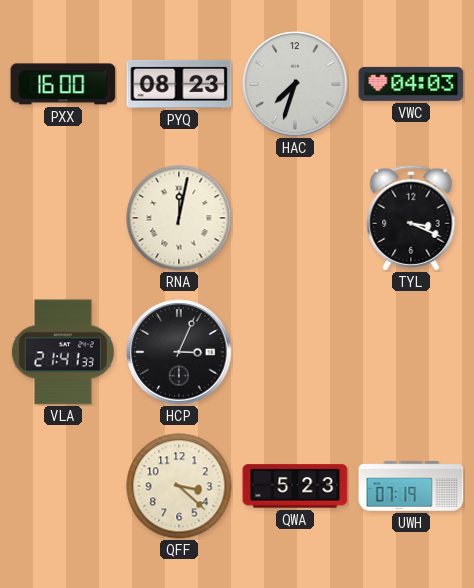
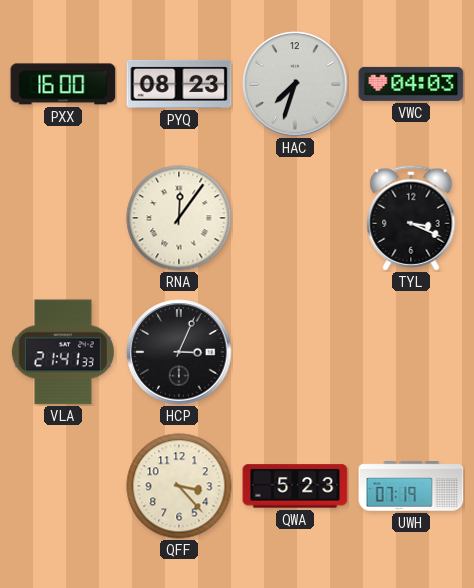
RNA: 12:02 -> 12:06 (179, 218)
QFF: 3:22 -> 3:23 (179, 486)
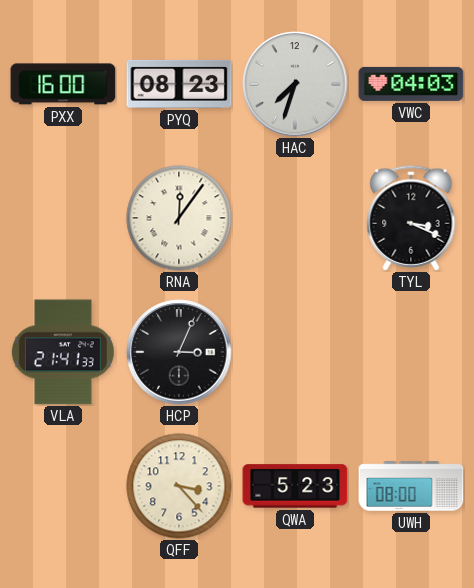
UWH: 07:19 -> 08:00 (411, 486)
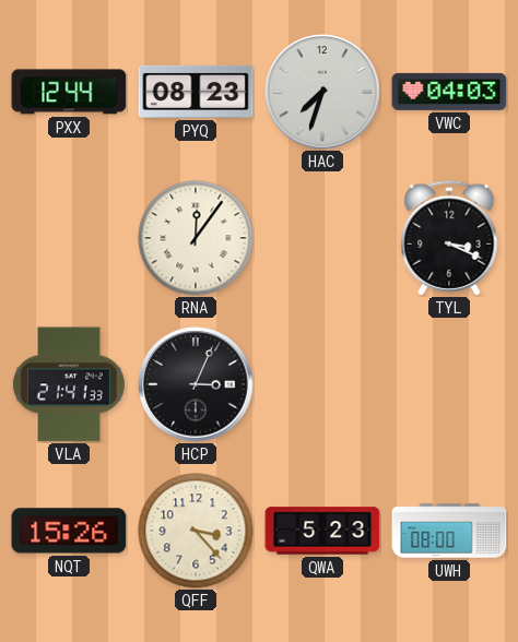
PXX: 16:00 -> 12:44 (69, 92)
NQT: none -> 15:26 (69, 531)
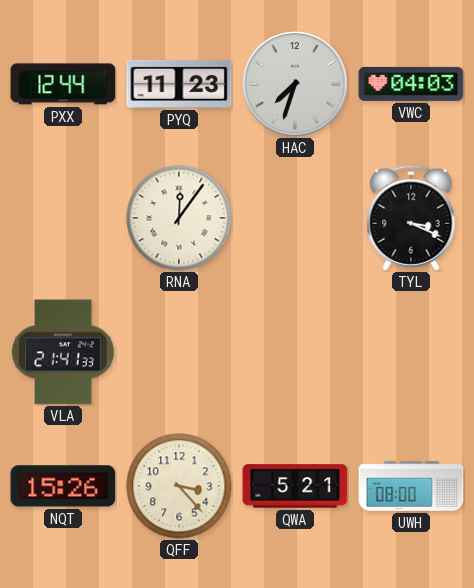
PYQ: 08:23 -> 11:23 (179, 84)
HCP: 3:04 -> none (196, 384)
QWA: 5:23 -> 5:21 (295, 486)
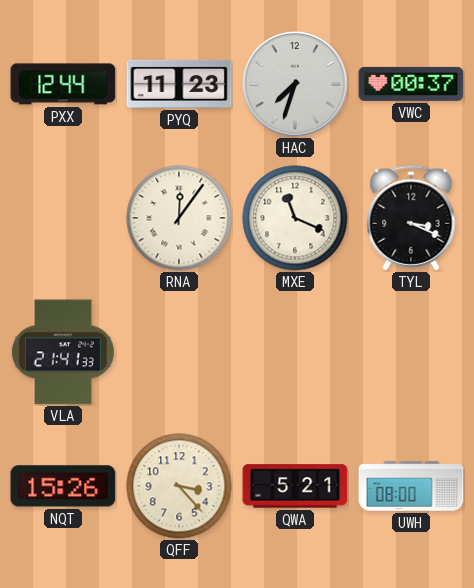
VWC: 04:03 -> 00:37 (411, 84)
MXE: none -> 11:19 (295, 218)
